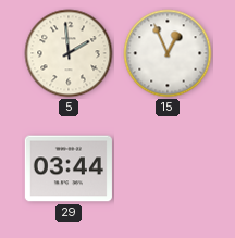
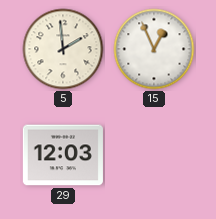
29: 03:44 -> 12:03 (63, 155)
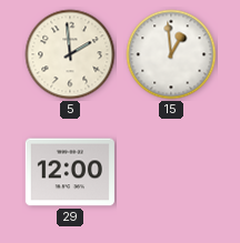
15: 12:56 -> 12:59 (171, 54)
29: 12:03 -> 12:00 (70, 172)
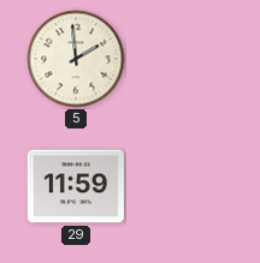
15: 12:59 -> none (171, 54)
29: 12:00 -> 11:59 (76, 186)
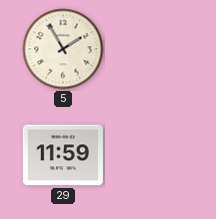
5: 1:59 -> 1:55 (63, 49)
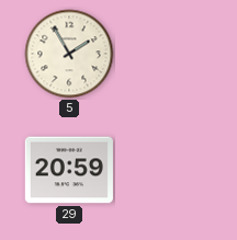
29: 11:59 -> 20:59 (69, 170)
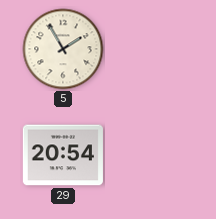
29: 20:59 -> 20:54 (63, 155)
